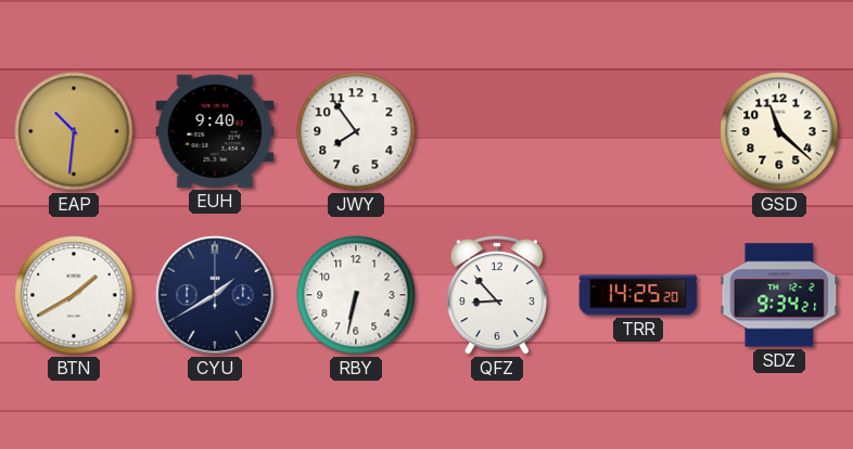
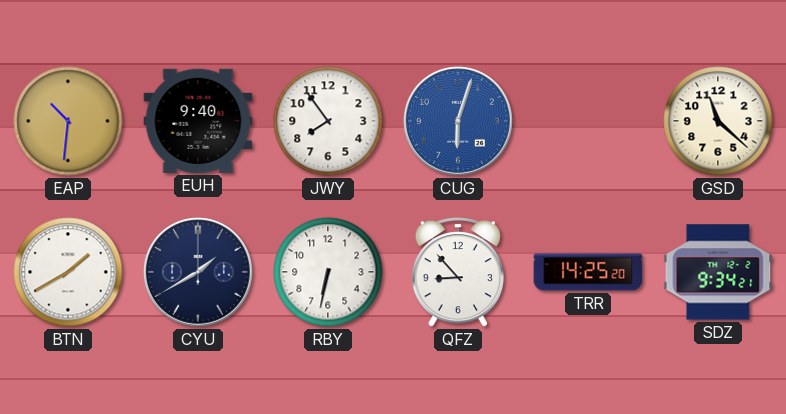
CUG: none -> 6:03 (458, 121)
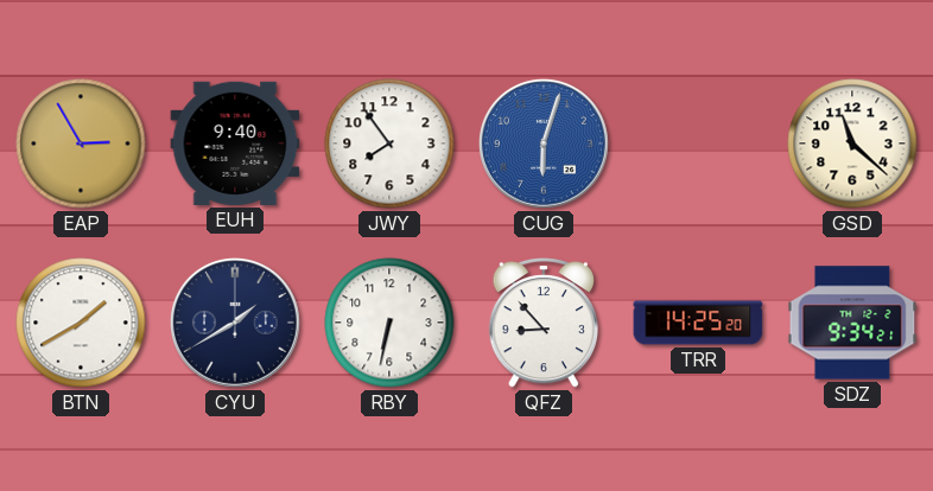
EAP: 10:31 -> 2:55 (81, 144)
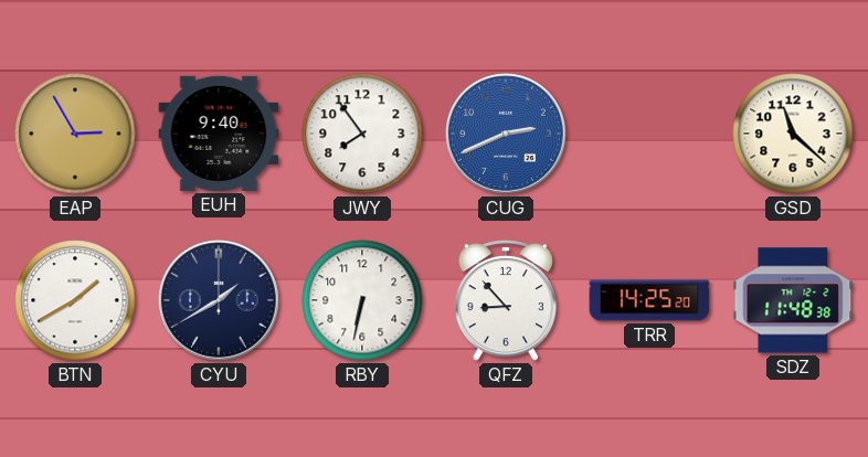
CUG: 6:03 -> 2:41 (506, 134)
SDZ: 9:34 -> 11:48 (793, 300)
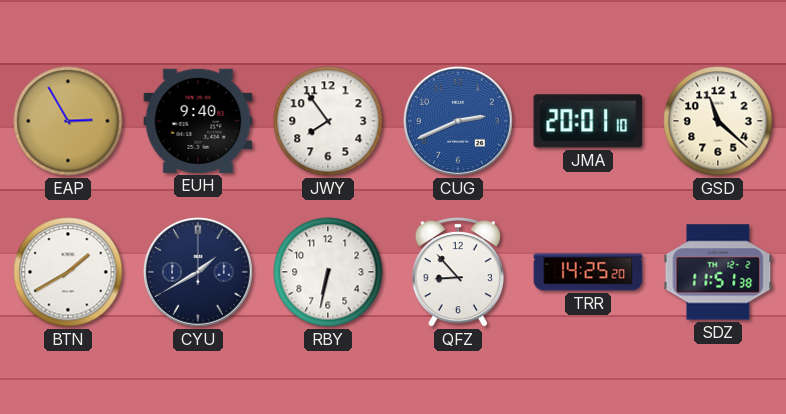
JMA: none -> 20:01 (588, 121)
SDZ: 11:48 -> 11:51 (718, 272)
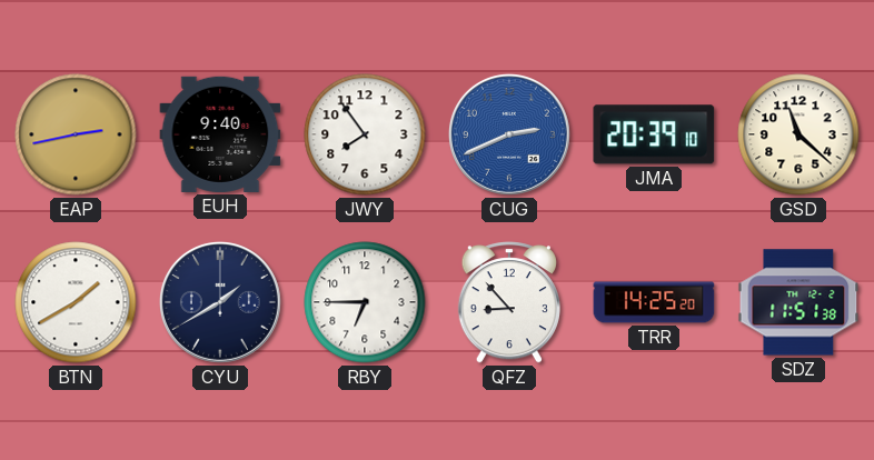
EAP: 2:55 -> 2:43 (76, 134)
JMA: 20:01 -> 20:39 (654, 134)
RBY: 6:32 -> 6:45 (365, 302)
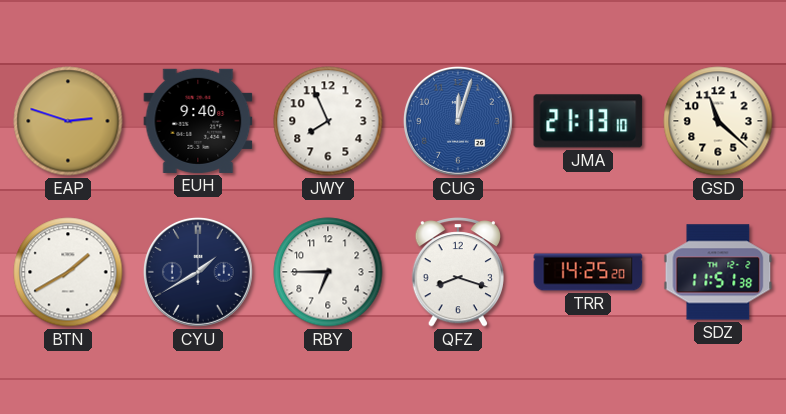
EAP: 2:43 -> 2:48 (68, 121)
JWY: 7:54 -> 7:56 (328, 121)
CUG: 2:41 -> 12:03 (458, 121)
JMA: 20:39 -> 21:13 (588, 121)
QFZ: 8:53 -> 8:18 (458, 272)
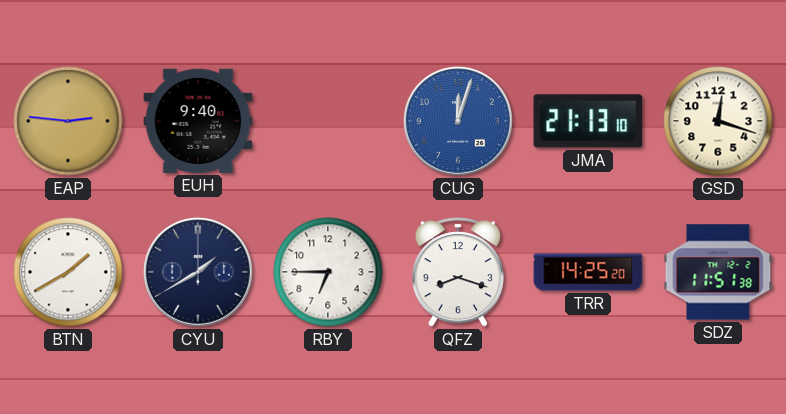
EAP: 2:48 -> 2:46 (68, 121)
JWY: 7:56 -> none (328, 121)
GSD: 11:22 -> 12:18 (718, 121)
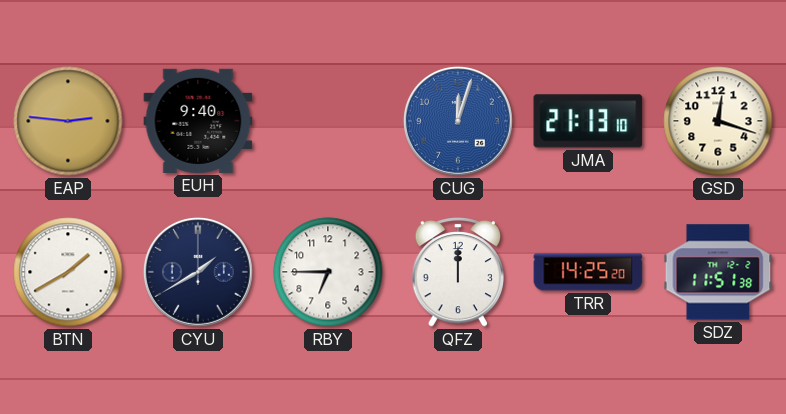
QFZ: 8:18 -> 12:00 (458, 272)
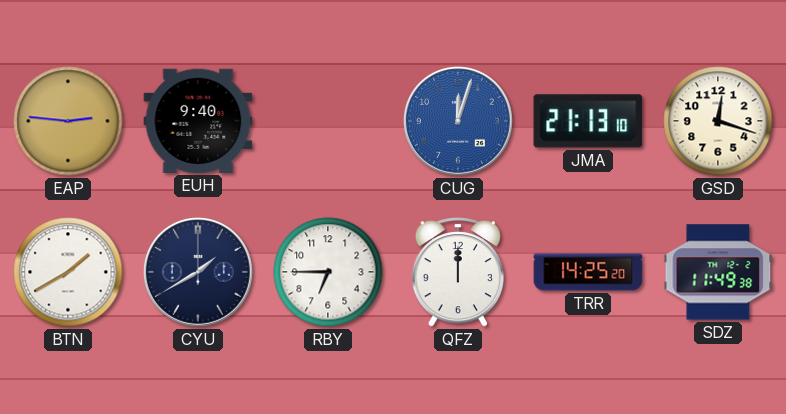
SDZ: 11:51 -> 11:49 (718, 272)
